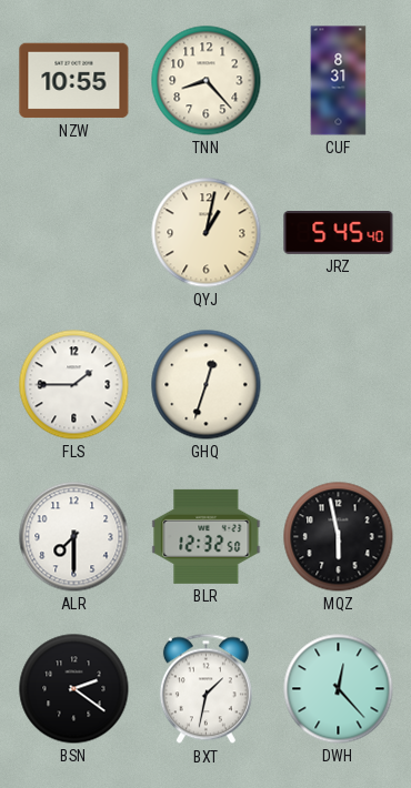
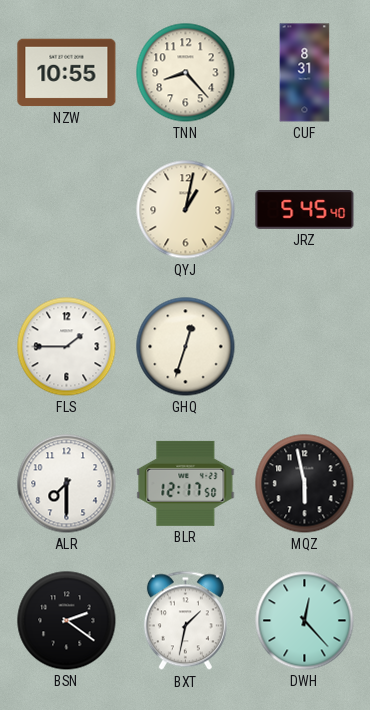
BLR: 12:32 -> 12:17 (186, 483)
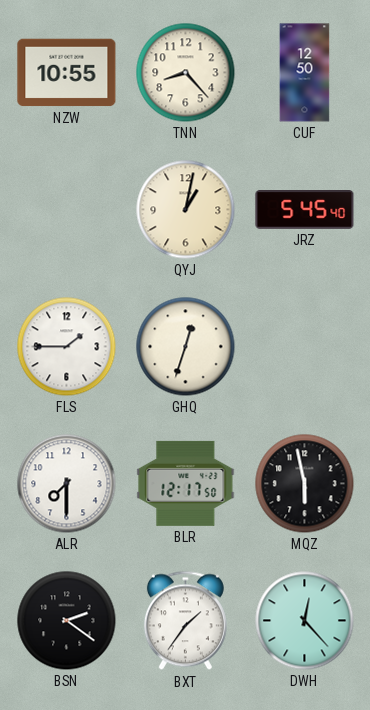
CUF: 8:31 -> 12:50 (305, 73)
BXT: 1:32 -> 1:36 (185, 621)
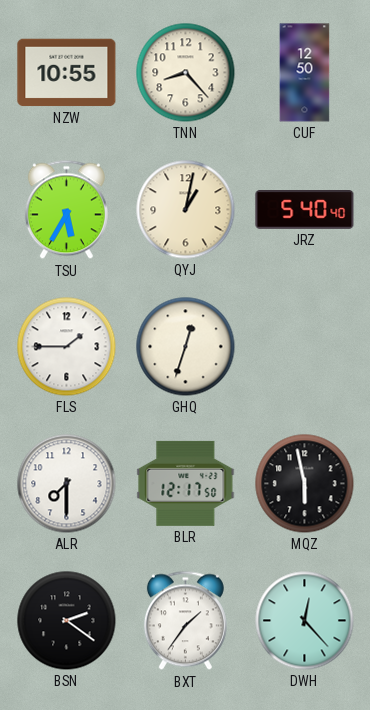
TSU: none -> 5:35 (66, 210)
JRZ: 5:45 -> 5:40 (305, 210)
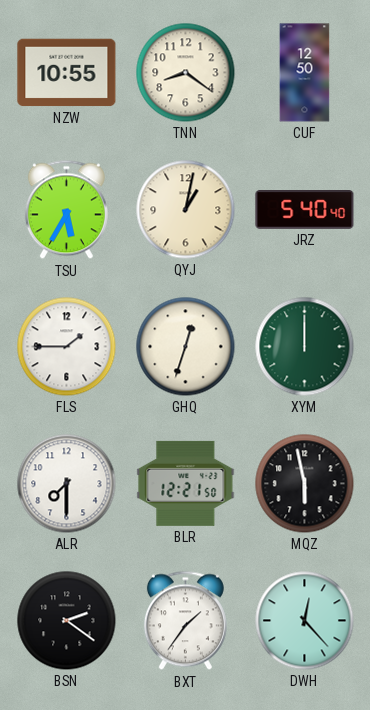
TNN: 8:23 -> 8:21 (186, 73)
XYM: none -> 12:00 (305, 347)
BLR: 12:17 -> 12:21 (186, 483)
